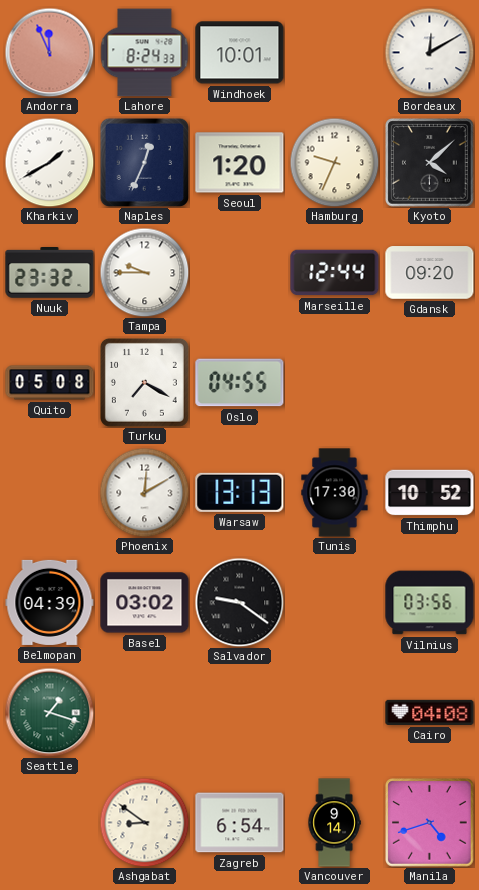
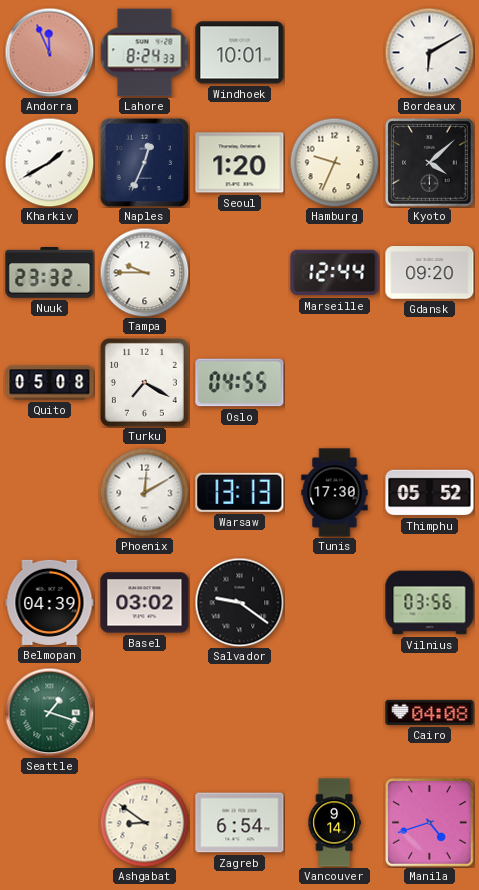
Bordeaux: 12:10 -> 6:10 (429, 52)
Thimphu: 10:52 -> 05:52 (430, 493)
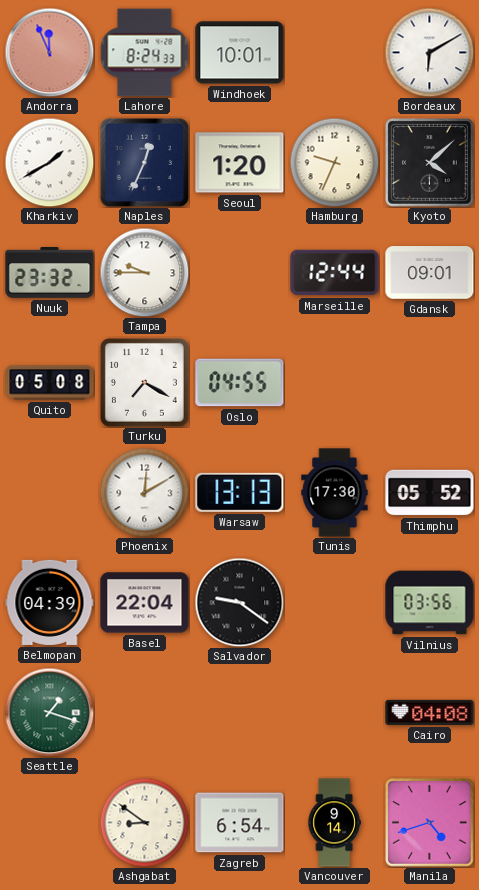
Gdansk: 09:20 -> 09:01 (430, 273)
Basel: 03:02 -> 22:04 (145, 603)
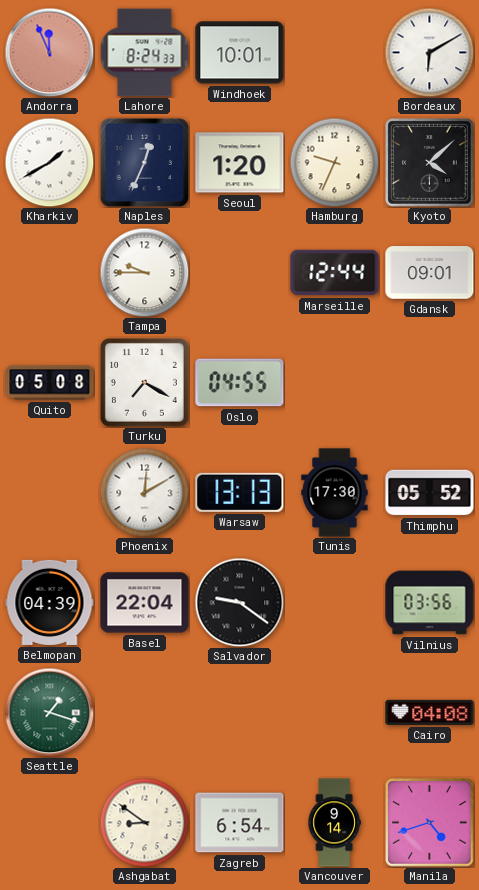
Nuuk: 23:32 -> none (50, 273)
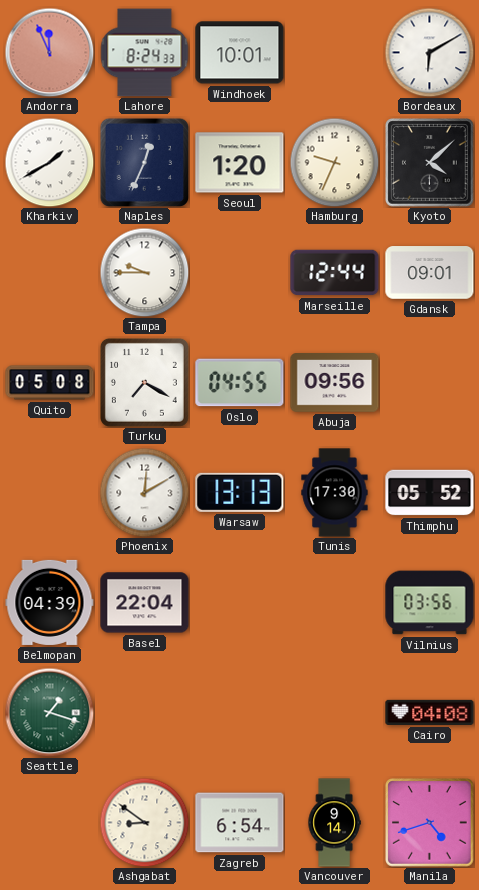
Abuja: none -> 09:56 (335, 383)
Salvador: 9:21 -> none (239, 602)
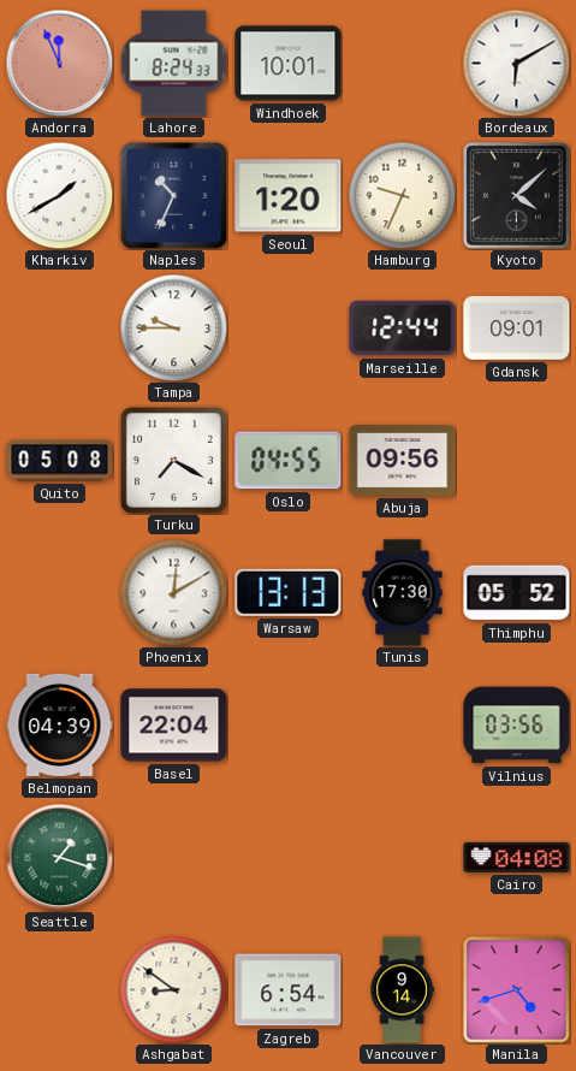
Naples: 12:34 -> 10:34 (173, 195)
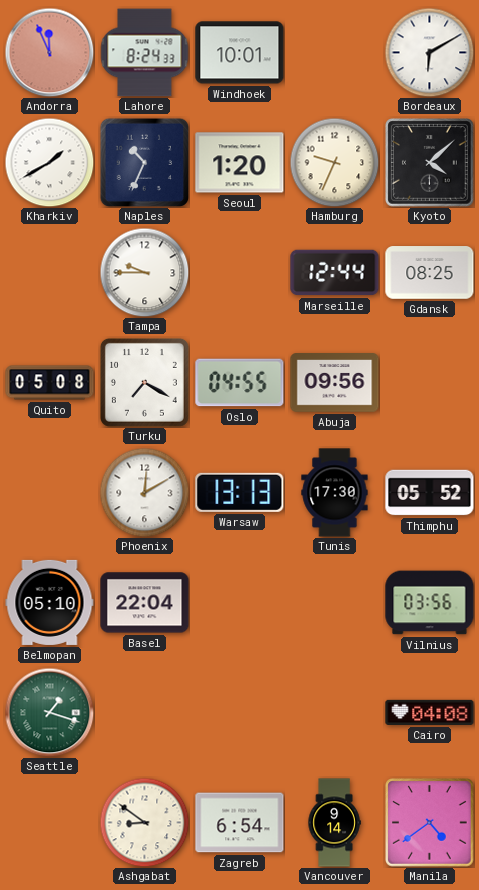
Gdansk: 09:01 -> 08:25 (430, 273)
Belmopan: 04:39 -> 05:10 (50, 602)
Manila: 4:42 -> 4:39 (430, 823)
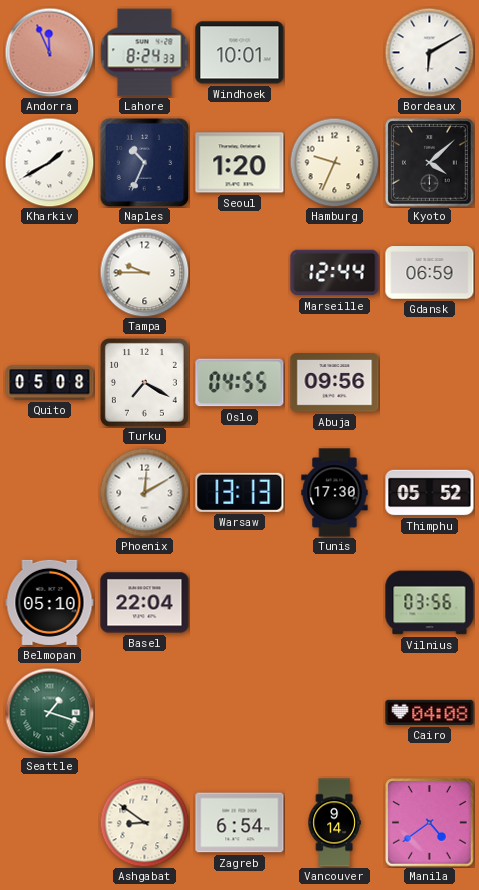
Gdansk: 08:25 -> 06:59 (430, 273)
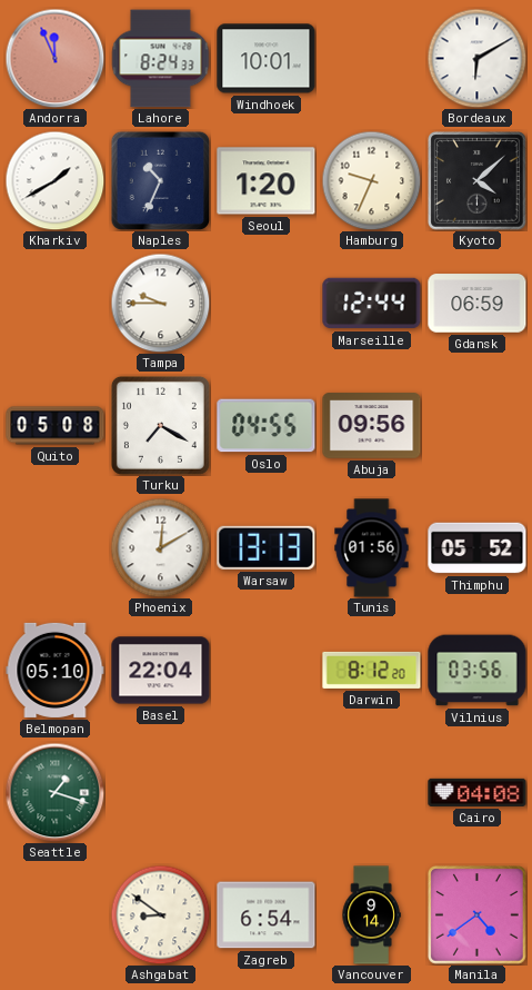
Tunis: 17:30 -> 01:56 (372, 548)
Darwin: none -> 8:12 (372, 670)
